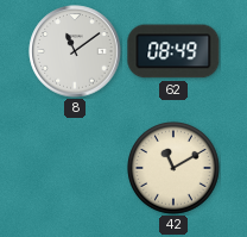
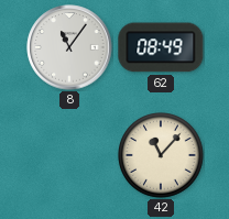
8: 11:09 -> 11:06 (69, 47)
42: 11:10 -> 11:07 (162, 156)
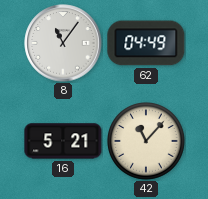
62: 08:49 -> 04:49 (146, 43)
16: none -> 5:21 (63, 141)
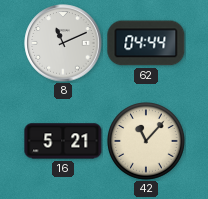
8: 11:06 -> 11:11 (63, 43)
62: 04:49 -> 04:44 (146, 43)
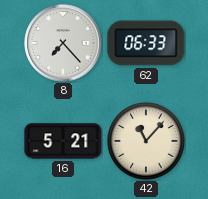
8: 11:11 -> 7:23 (63, 43)
62: 04:44 -> 06:33 (146, 43)
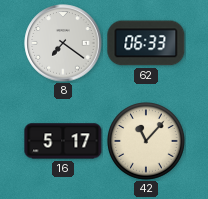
8: 7:23 -> 7:21 (63, 43)
16: 5:21 -> 5:17 (63, 141)
